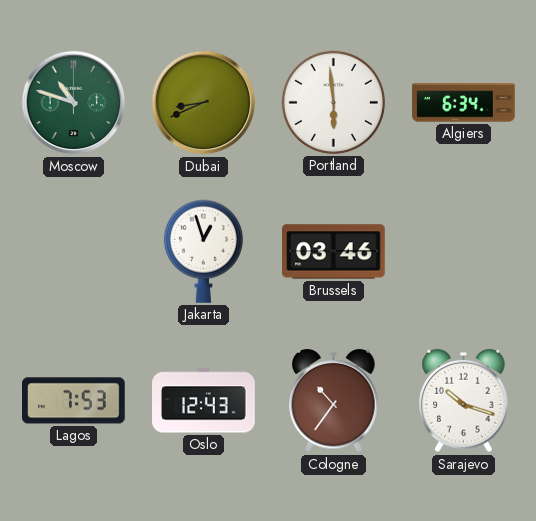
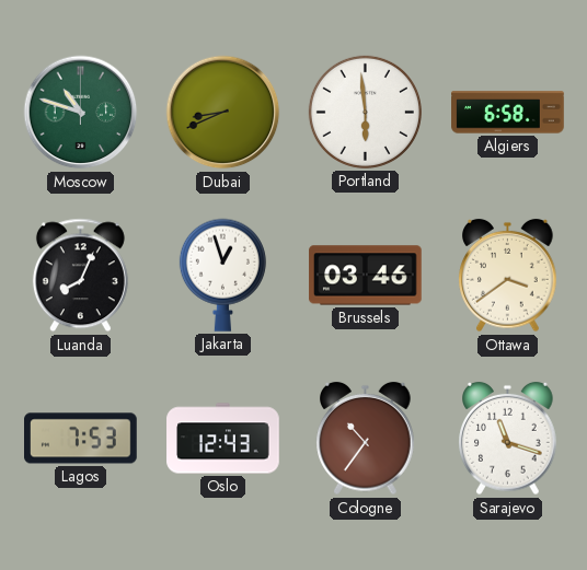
Algiers: 6:34 -> 6:58 (508, 113)
Luanda: none -> 8:04 (80, 276)
Ottawa: none -> 3:39 (508, 276)
Sarajevo: 10:18 -> 11:18 (508, 439)
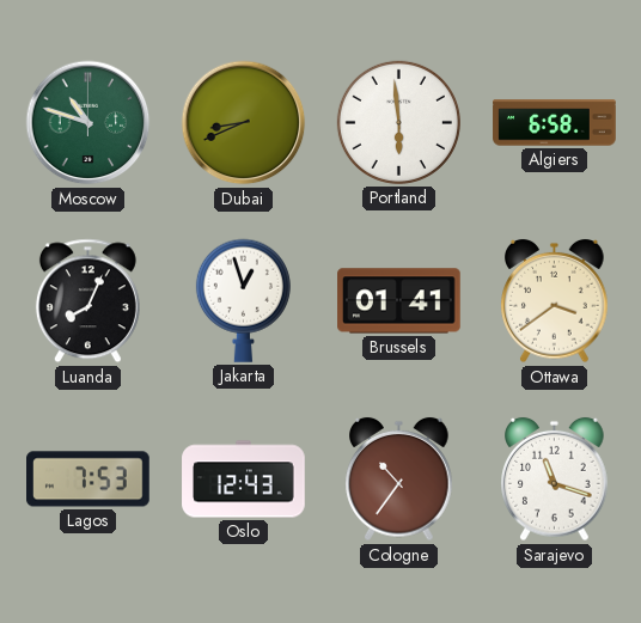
Brussels: 03:46 -> 01:41 (399, 301)
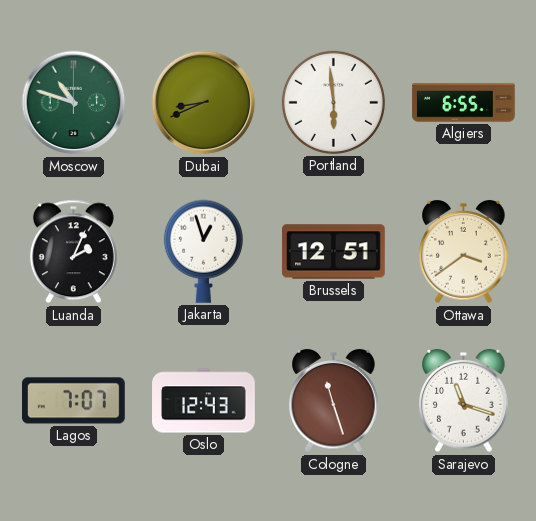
Algiers: 6:58 -> 6:55 (464, 103)
Luanda: 8:04 -> 2:04 (73, 252)
Brussels: 01:41 -> 12:51 (334, 252)
Lagos: 7:53 -> 7:07 (74, 401)
Cologne: 10:36 -> 11:27 (334, 401)
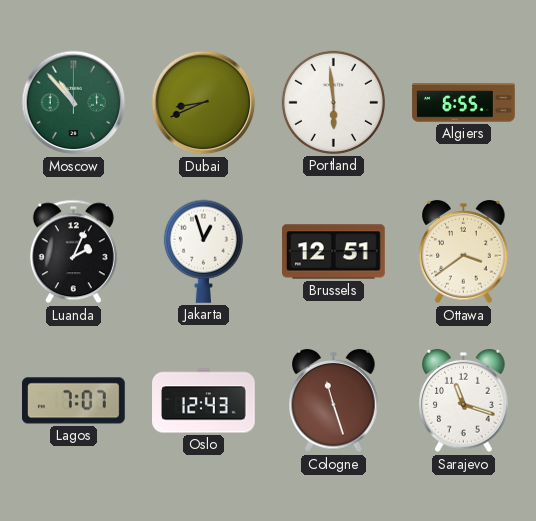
Moscow: 10:48 -> 10:53 (74, 103)
